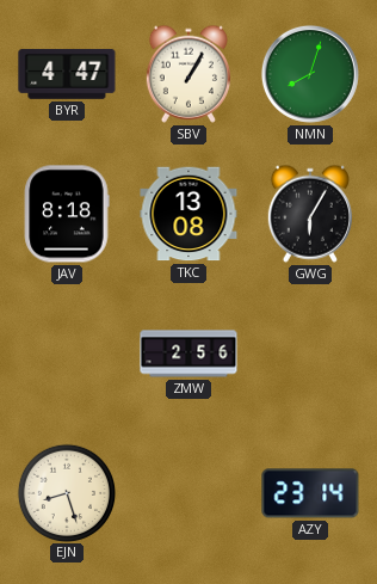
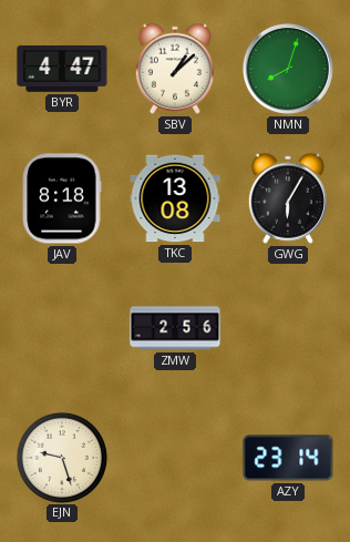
SBV: 1:05 -> 1:08 (175, 69)
EJN: 8:27 -> 9:27 (61, 457)
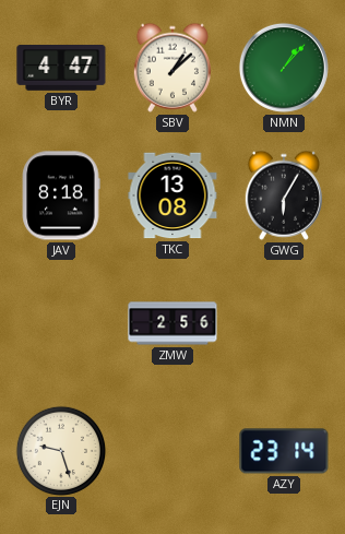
NMN: 8:03 -> 1:07 (284, 68)
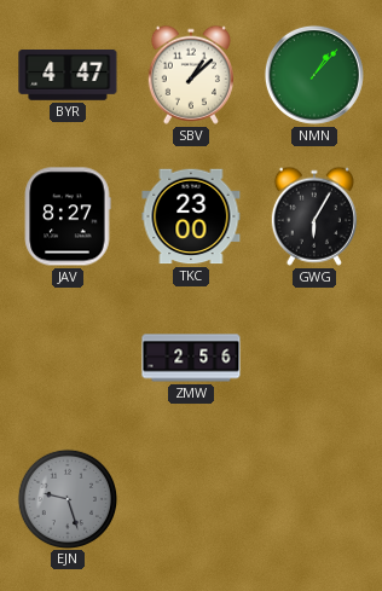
JAV: 8:18 -> 8:27 (68, 216)
TKC: 13:08 -> 23:00 (191, 216)
EJN dial: cream -> grey (66, 498)
AZY: 23:14 -> none (284, 451)
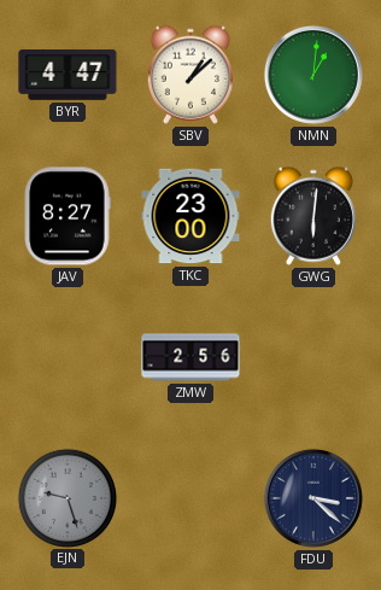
NMN: 1:07 -> 1:01 (313, 75)
GWG: 6:05 -> 6:01 (313, 216)
FDU: none -> 3:22 (313, 498)
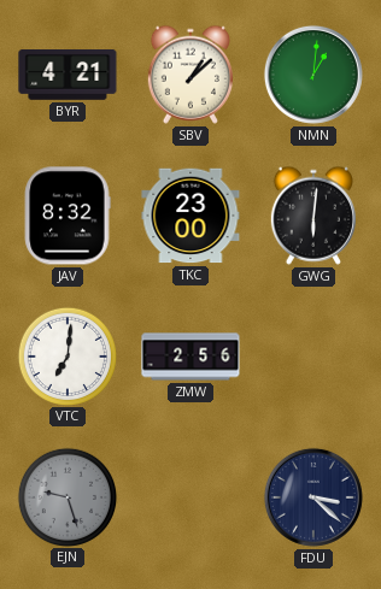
BYR: 4:47 -> 4:21 (68, 76)
JAV: 8:27 -> 8:32 (68, 216)
VTC: none -> 7:01 (66, 355)
